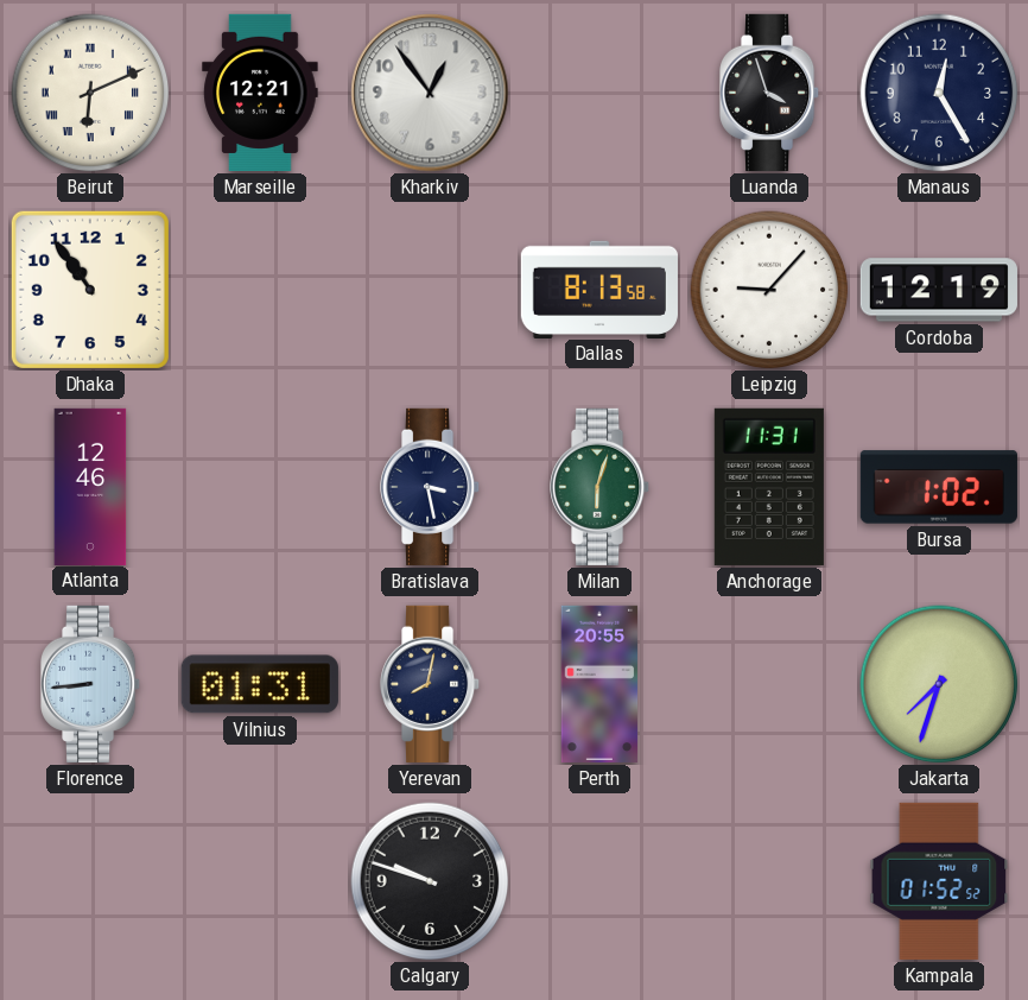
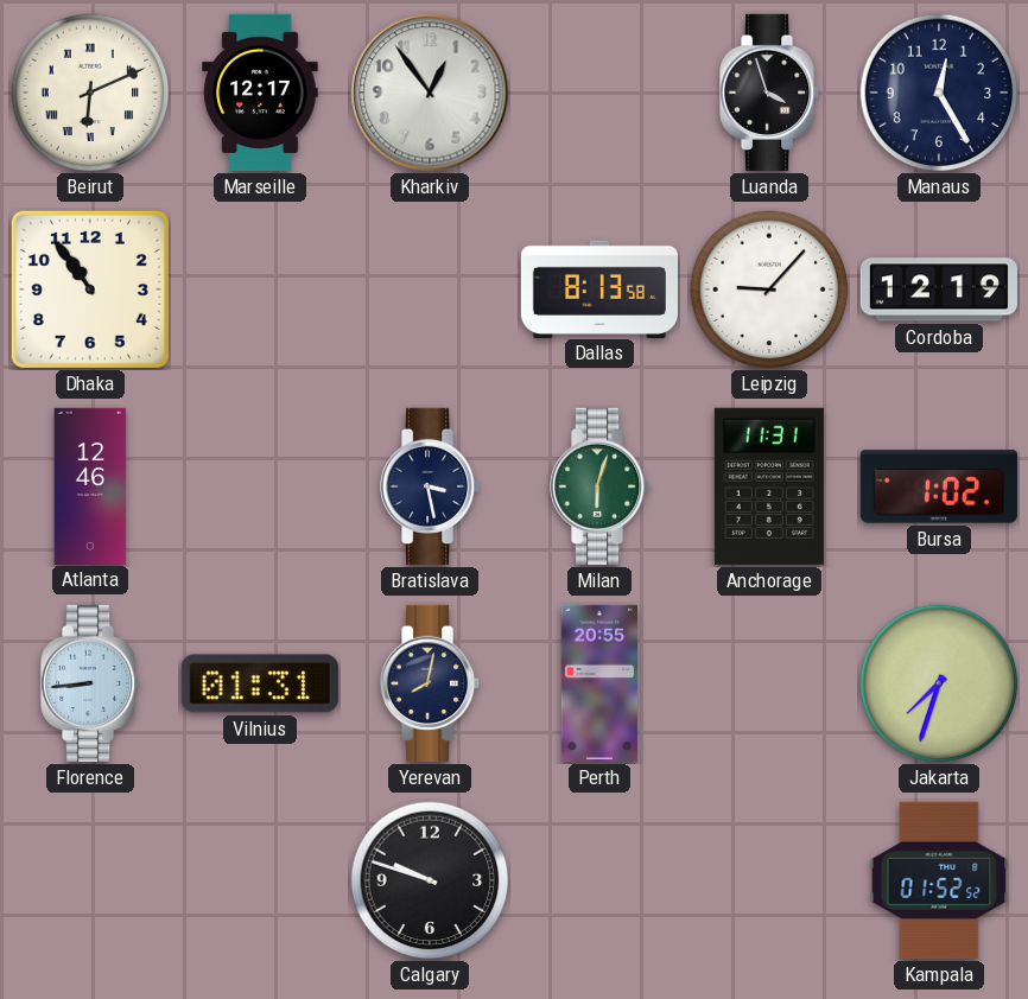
Marseille: 12:21 -> 12:17 (260, 93)
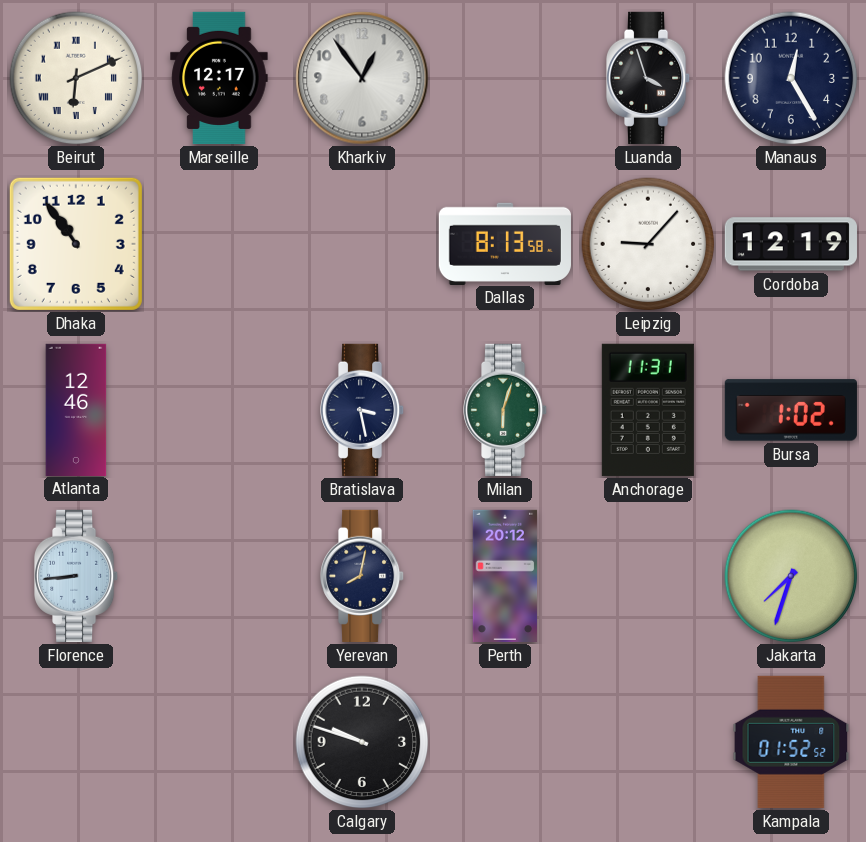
Vilnius: 01:31 -> none (260, 683)
Perth: 20:55 -> 20:12 (505, 576)
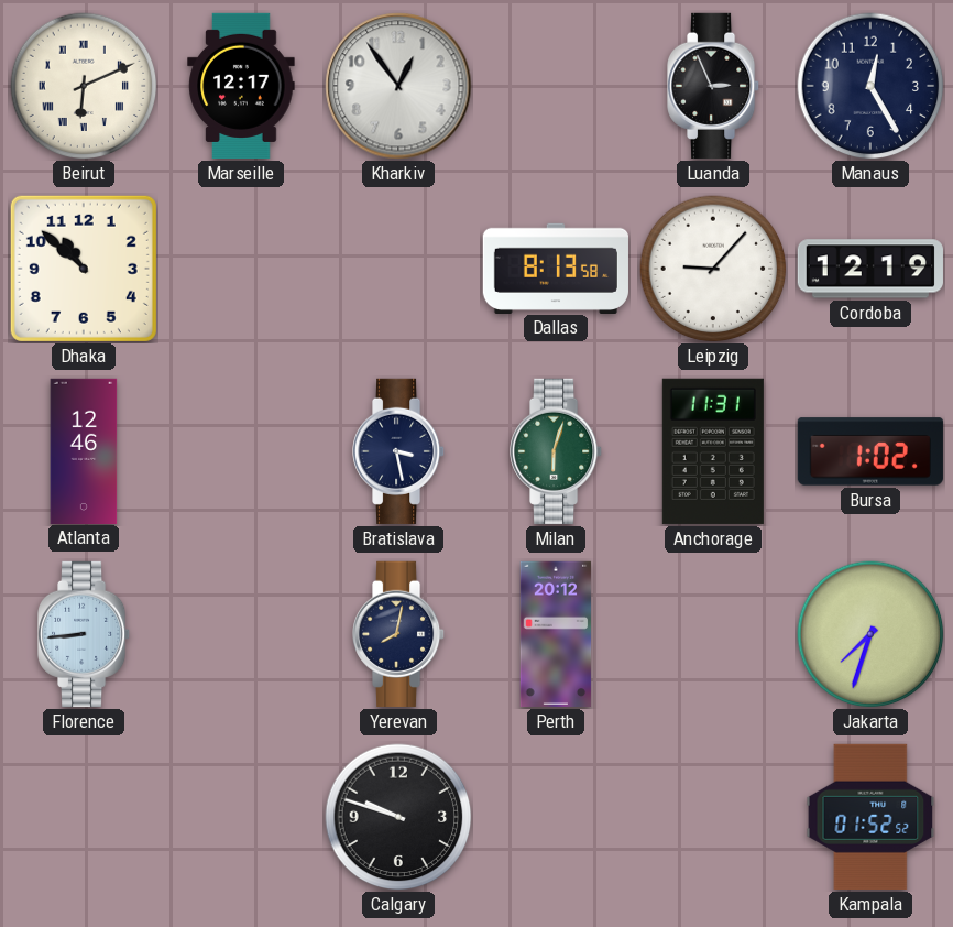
Luanda: 3:57 -> 2:56 (714, 86)
Dhaka: 10:54 -> 10:52 (84, 269)
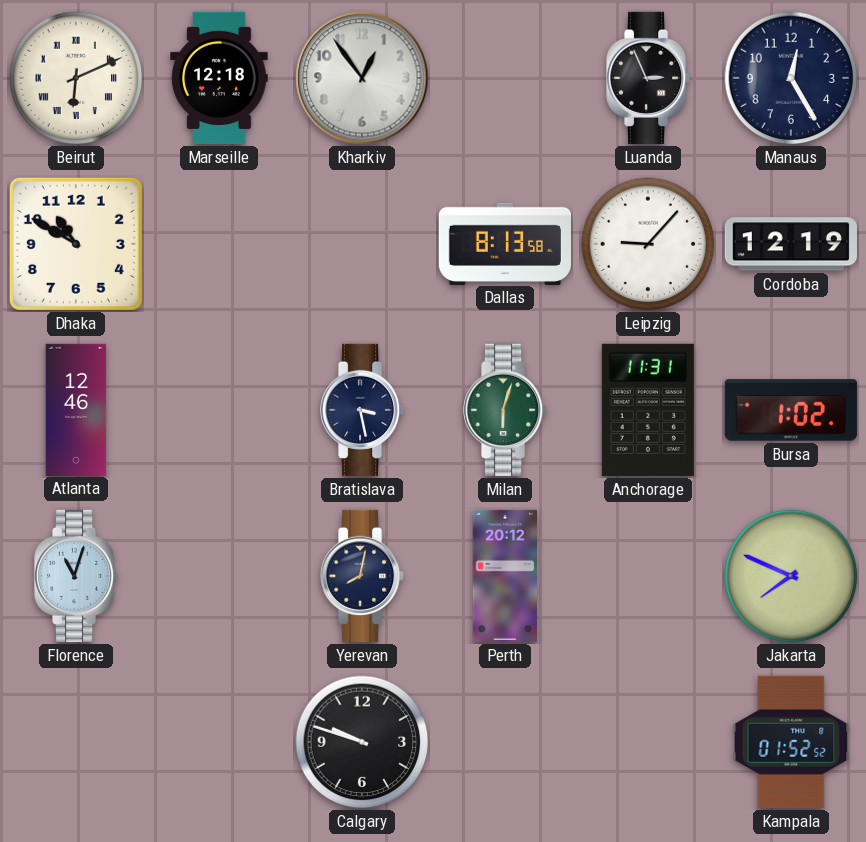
Marseille: 12:17 -> 12:18 (219, 78)
Dhaka: 10:52 -> 10:50 (76, 244)
Florence: 8:44 -> 11:03 (77, 576)
Jakarta: 7:33 -> 7:49 (791, 576)
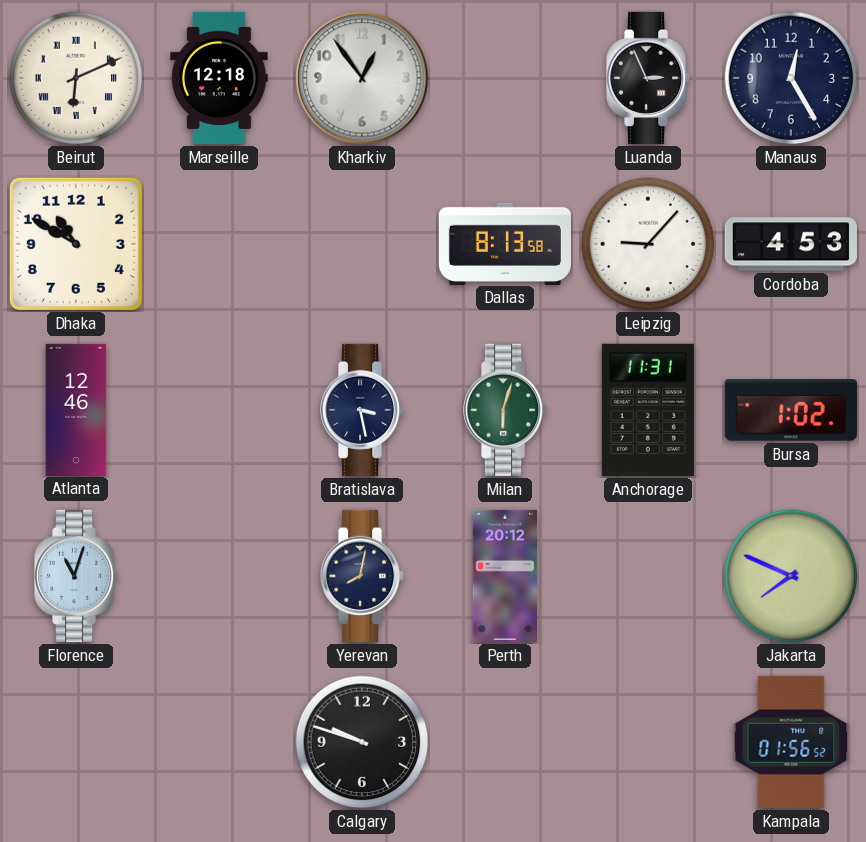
Cordoba: 12:19 -> 4:53 (791, 244)
Kampala: 01:52 -> 01:56 (791, 742)
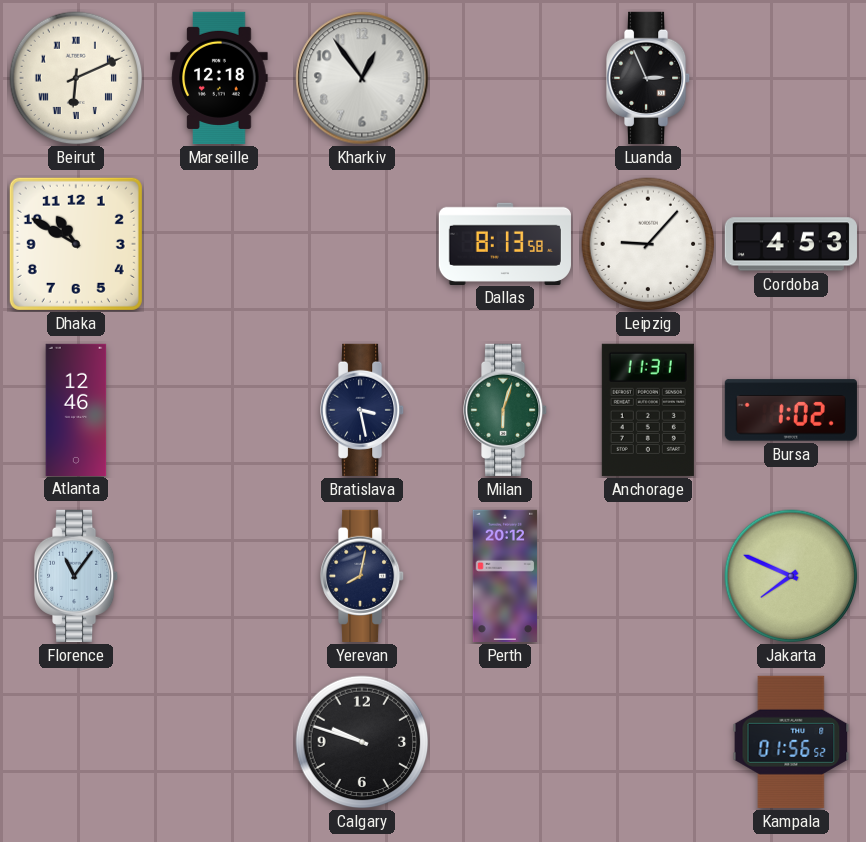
Manaus: 12:25 -> none (791, 78)
Florence: 11:03 -> 11:06 (77, 576)
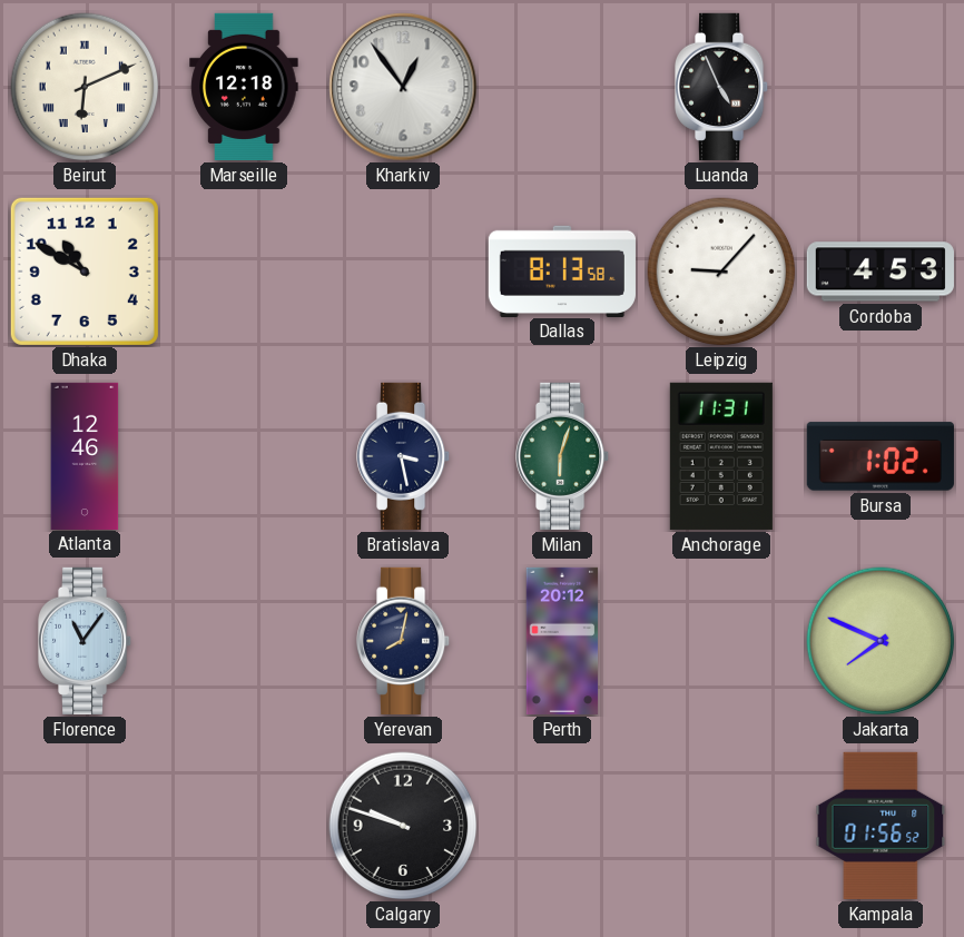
Luanda: 2:56 -> 4:56 (722, 87)
